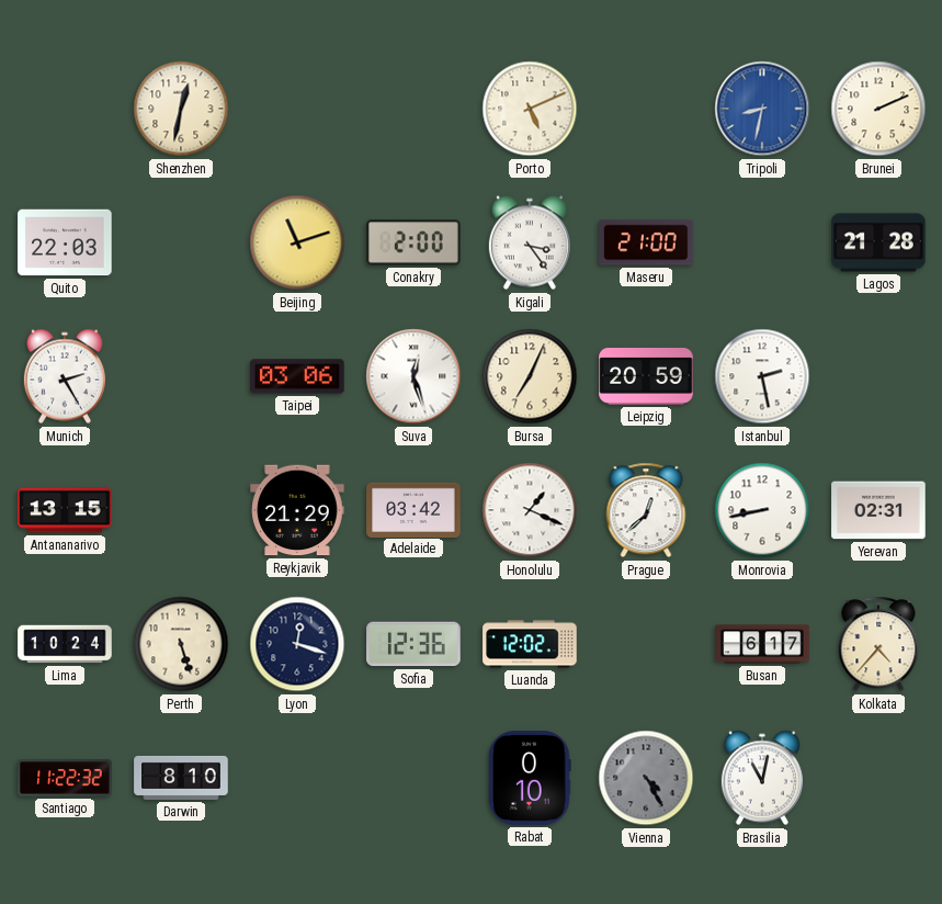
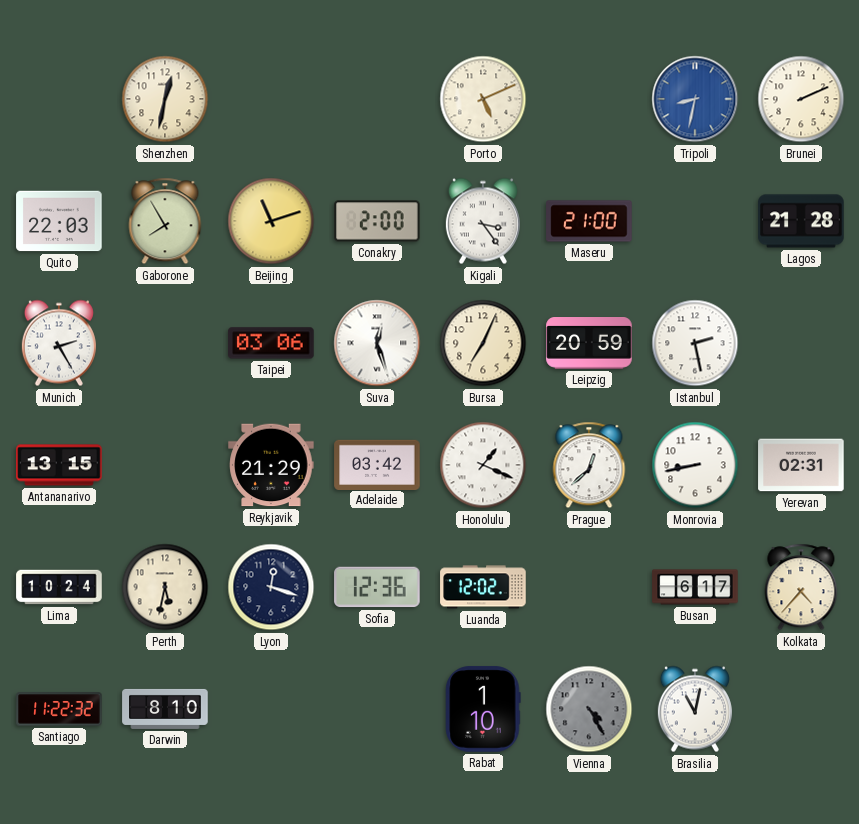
Gaborone: none -> 7:55 (165, 221)
Perth: 5:27 -> 5:32 (165, 587)
Rabat: 0:10 -> 1:10 (483, 709)
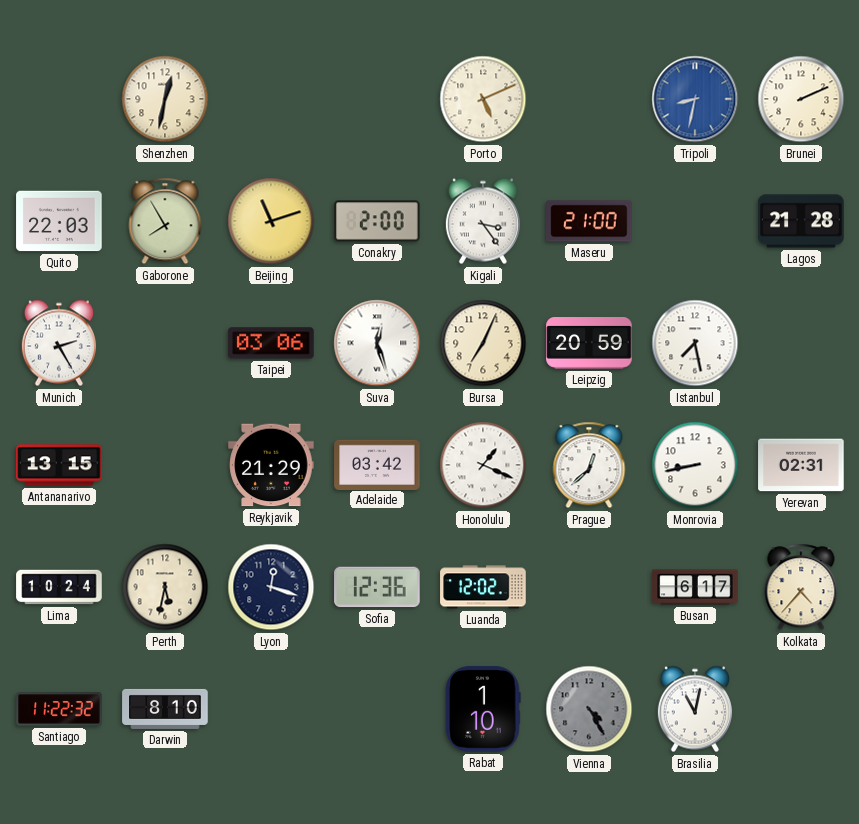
Istanbul: 2:28 -> 7:28 (695, 343)
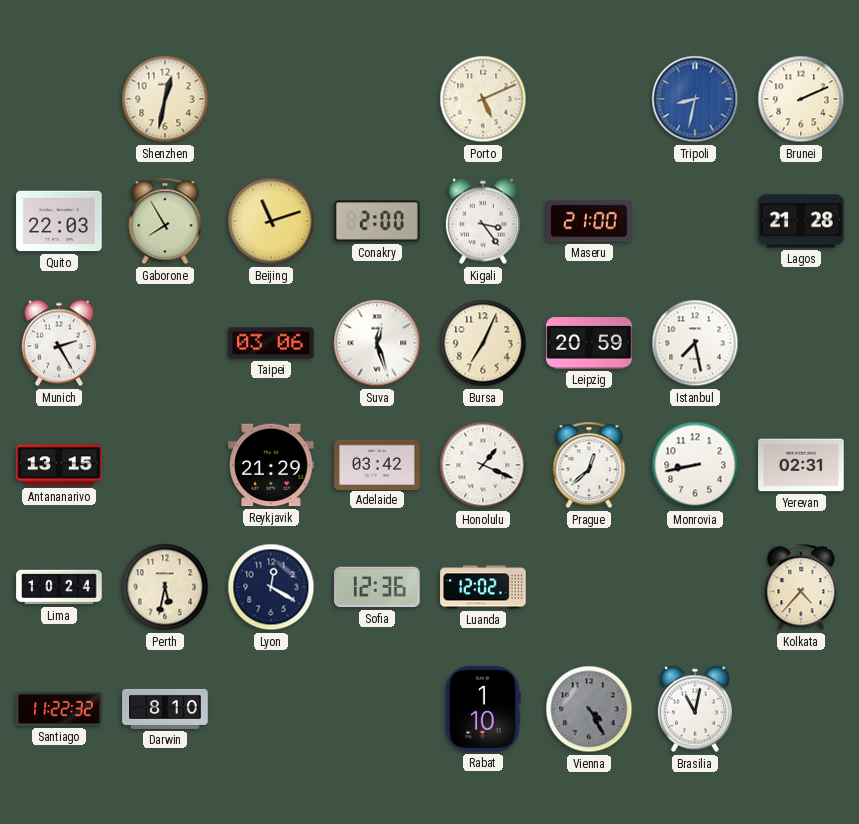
Lyon: 12:18 -> 12:20 (271, 587)
Busan: 6:17 -> none (695, 587)
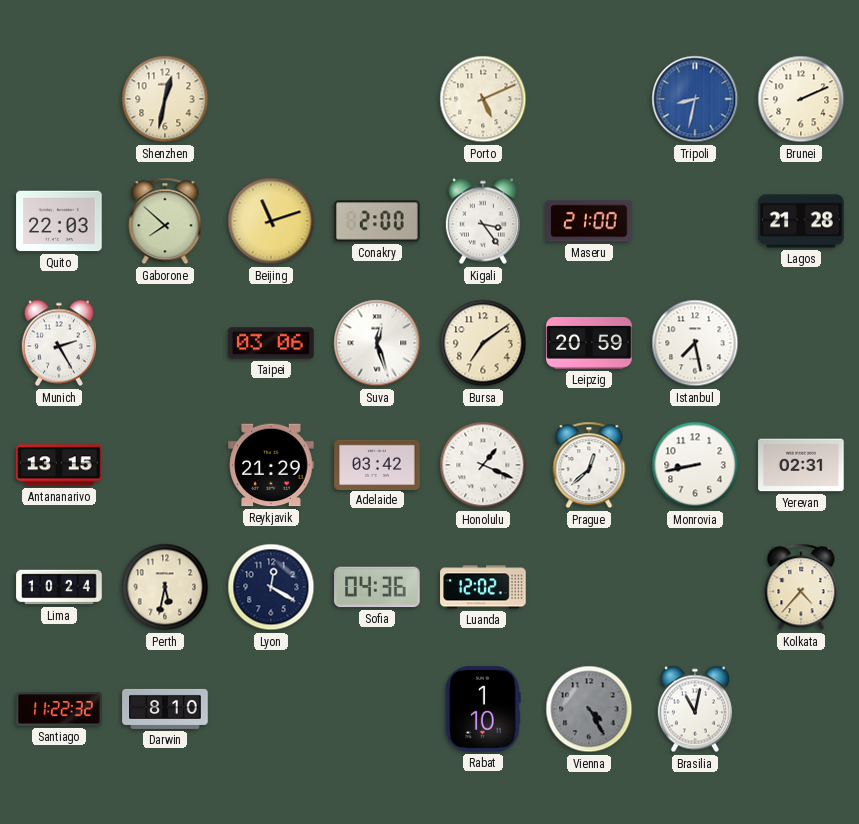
Gaborone: 7:55 -> 7:52 (165, 221)
Bursa: 7:04 -> 7:09 (483, 343)
Sofia: 12:36 -> 04:36 (377, 587)
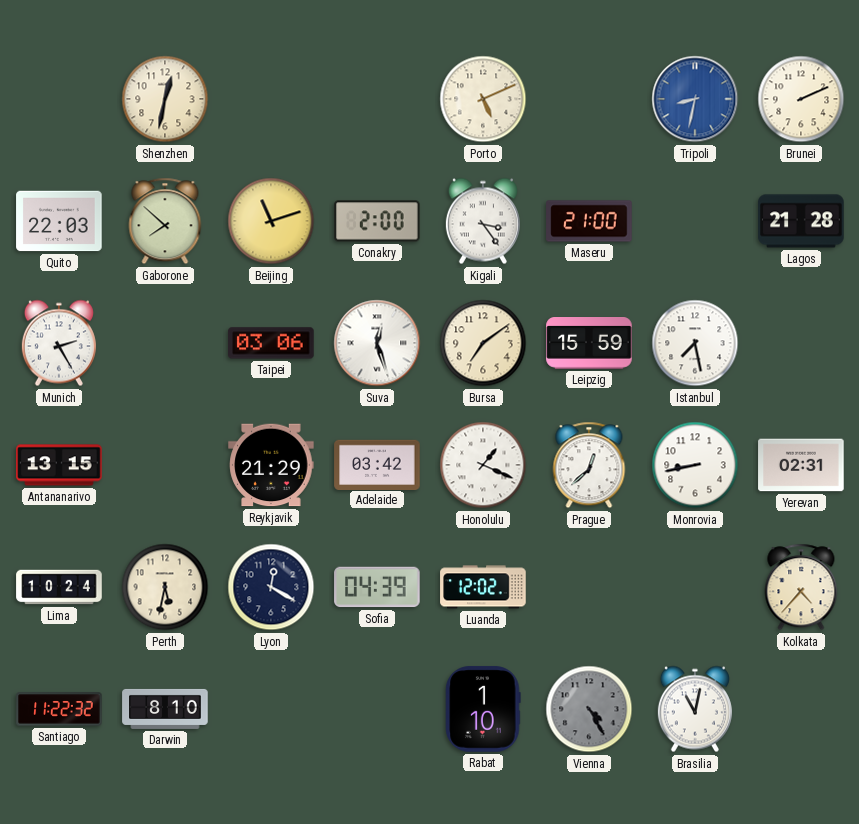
Leipzig: 20:59 -> 15:59 (589, 344)
Sofia: 04:36 -> 04:39 (377, 587)
